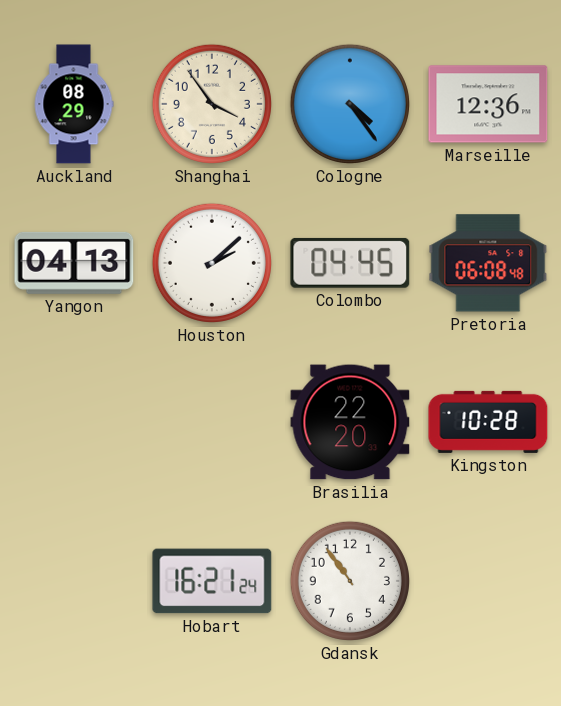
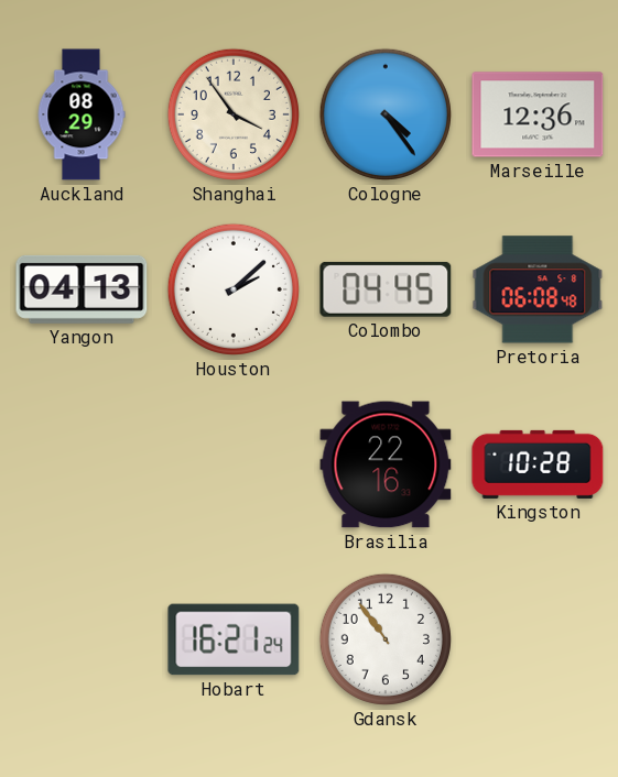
Brasilia: 22:20 -> 22:16 (386, 464)
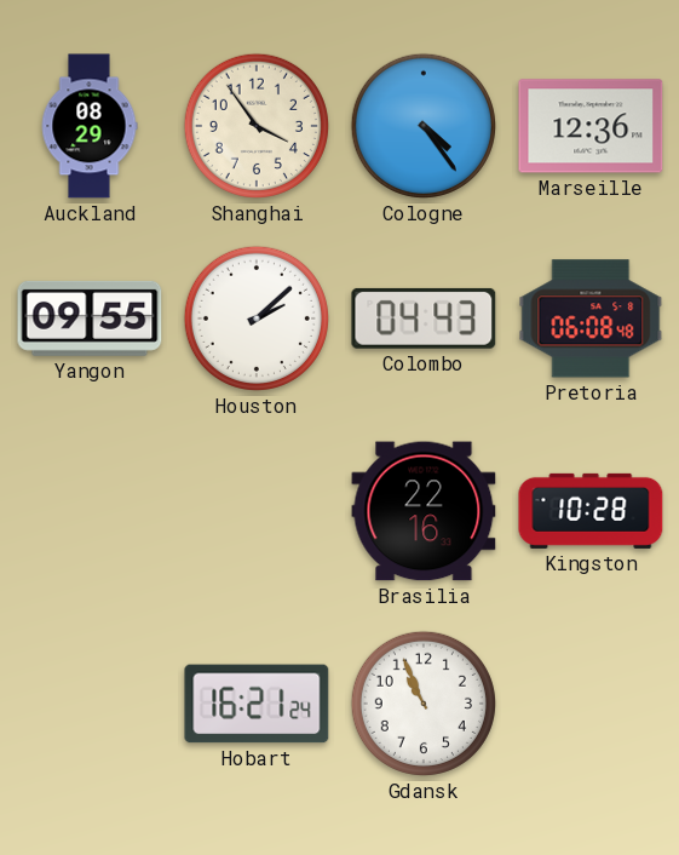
Yangon: 04:13 -> 09:55 (90, 319)
Colombo: 04:45 -> 04:43 (424, 319)
Gdansk: 10:54 -> 10:56 (424, 704)
